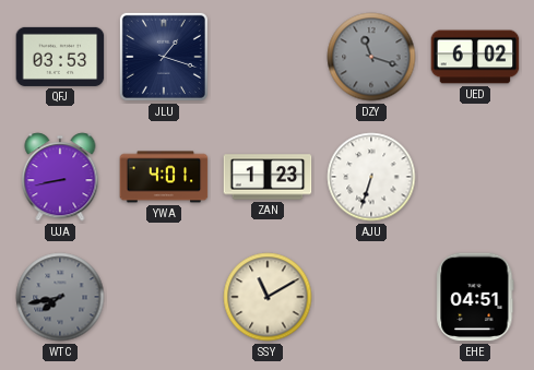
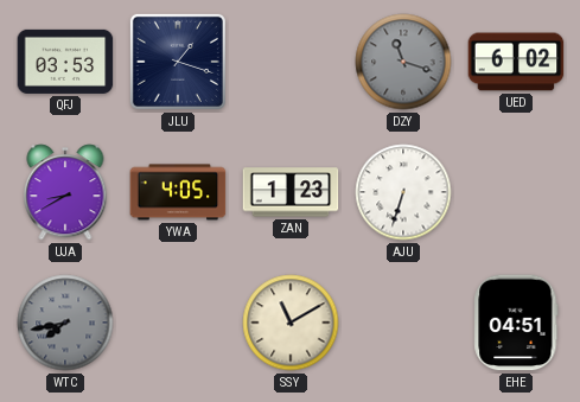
UJA: 8:43 -> 8:40 (65, 192)
YWA: 4:01 -> 4:05 (178, 192)
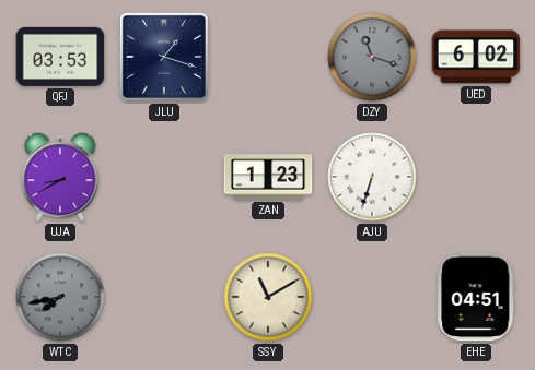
YWA: 4:05 -> none (178, 192)
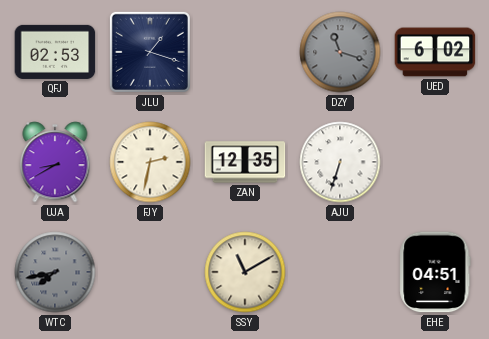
QFJ: 03:53 -> 02:53 (55, 52)
FJY: none -> 2:32 (150, 162)
ZAN: 1:23 -> 12:35 (245, 162)
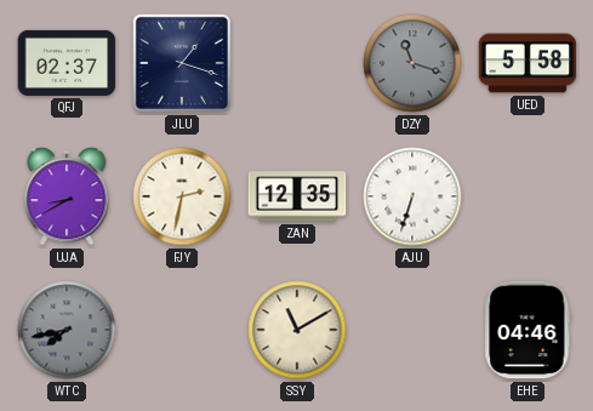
QFJ: 02:53 -> 02:37 (67, 63)
UED: 6:02 -> 5:58 (528, 63)
EHE: 04:51 -> 04:46 (528, 330)
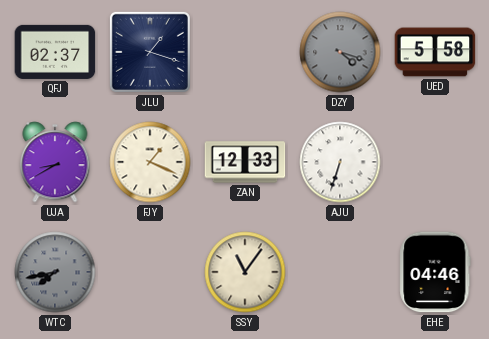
DZY: 11:18 -> 4:18 (340, 52)
FJY: 2:32 -> 1:19 (150, 162)
ZAN: 12:35 -> 12:33 (245, 162)
SSY: 11:10 -> 11:06 (245, 272)
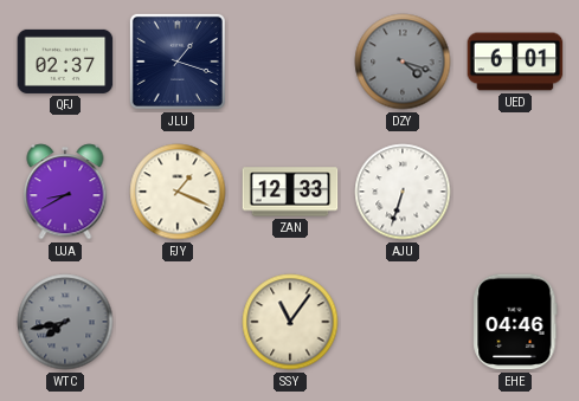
UED: 5:58 -> 6:01 (515, 62)
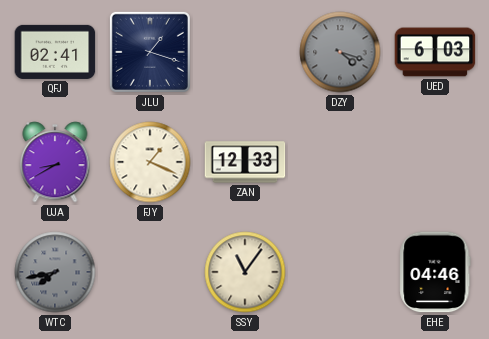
QFJ: 02:37 -> 02:41 (55, 52)
UED: 6:01 -> 6:03 (435, 52)
AJU: 6:33 -> none (403, 192)
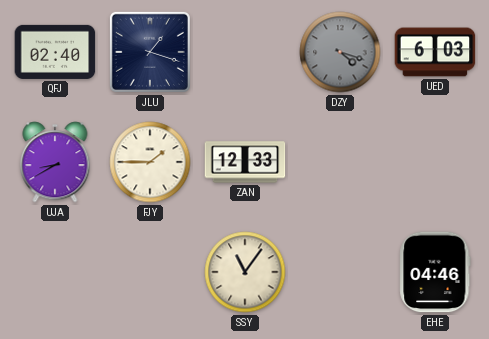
QFJ: 02:41 -> 02:40 (55, 52)
FJY: 1:19 -> 1:45 (150, 162)
WTC: 7:43 -> none (55, 272)
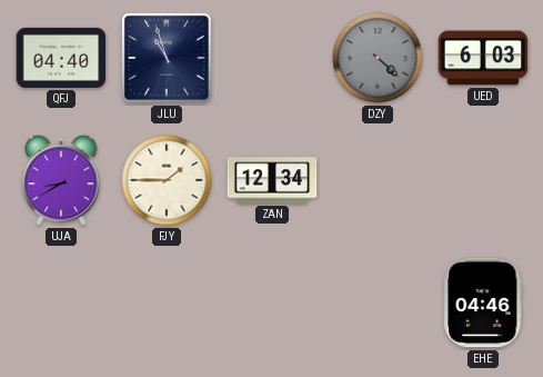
QFJ: 02:40 -> 04:40 (61, 58)
JLU: 1:18 -> 10:57 (167, 58)
DZY: 4:18 -> 4:22 (378, 58)
ZAN: 12:33 -> 12:34 (272, 180)
SSY: 11:06 -> none (245, 272)
